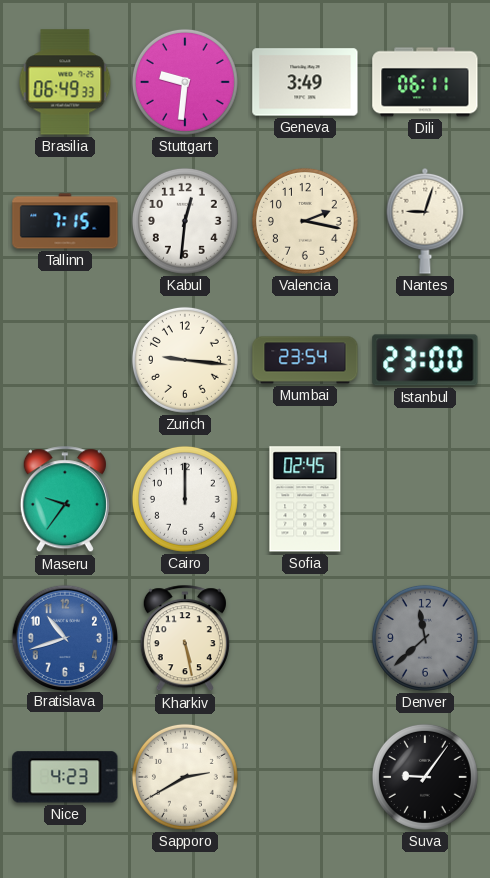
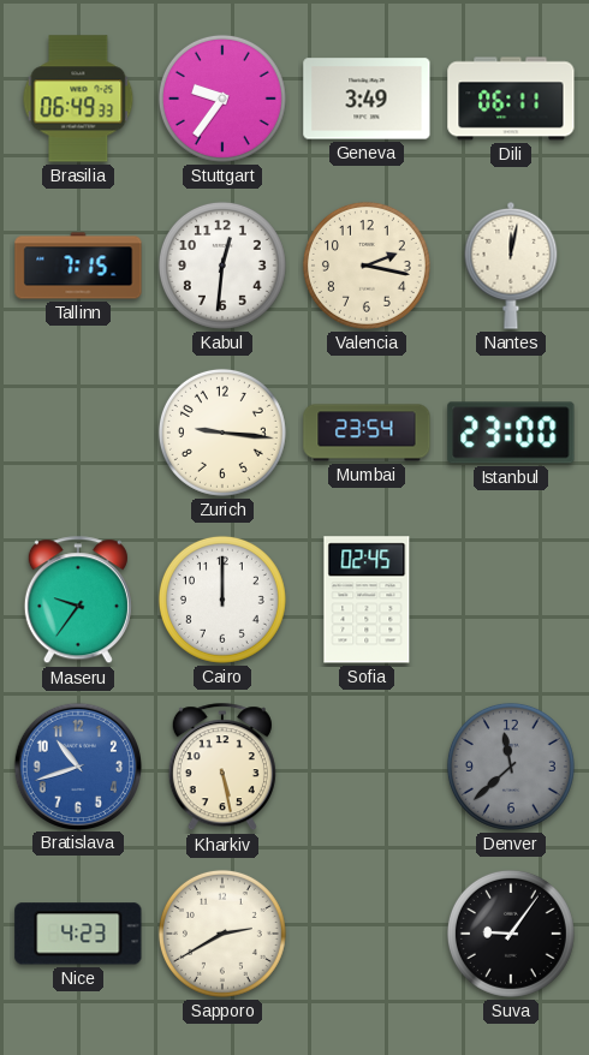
Stuttgart: 9:31 -> 9:36 (222, 99)
Nantes: 9:03 -> 12:02 (511, 267)
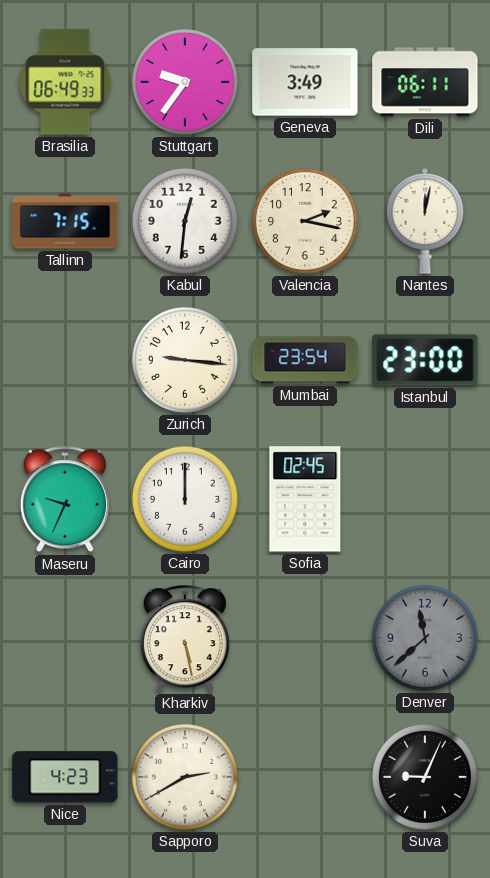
Maseru: 9:36 -> 9:34 (65, 500)
Bratislava: 10:42 -> none (77, 765)
Suva: 9:06 -> 9:04 (425, 777)
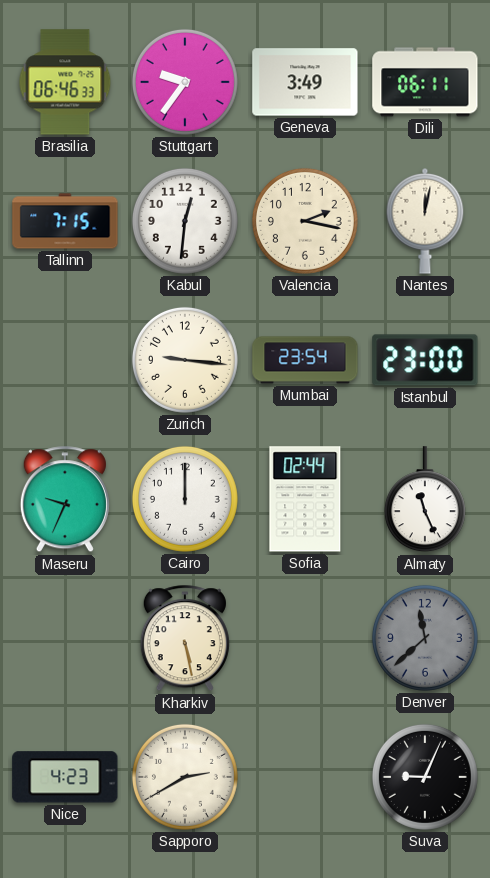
Brasilia: 06:49 -> 06:46 (65, 82)
Sofia: 02:45 -> 02:44 (305, 499)
Almaty: none -> 11:26 (425, 500)
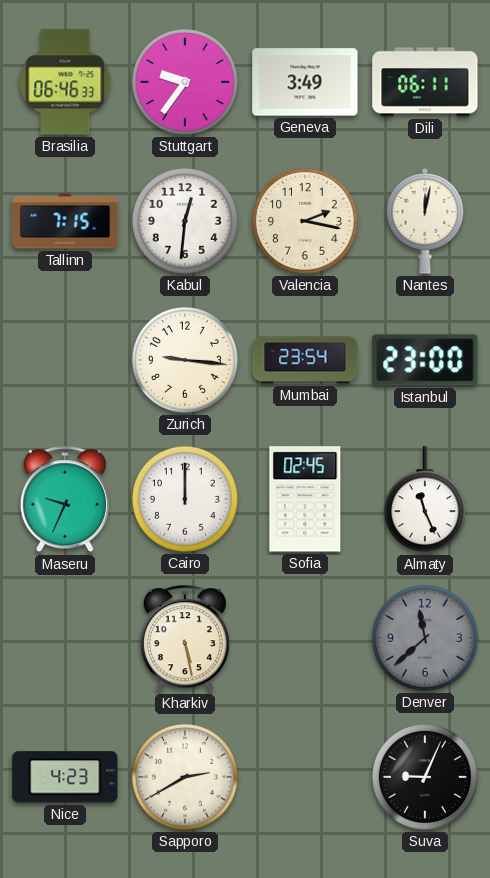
Sofia: 02:44 -> 02:45 (305, 499)
